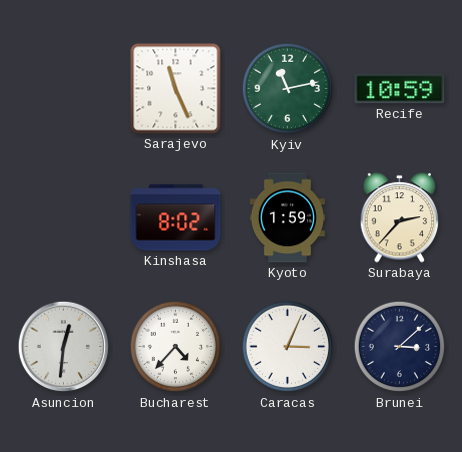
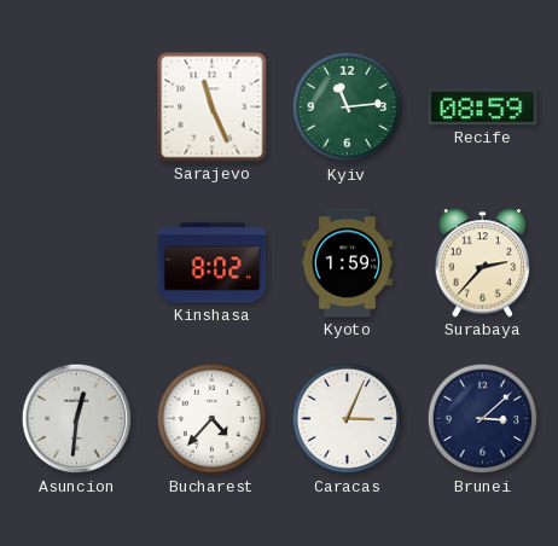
Kyiv: 11:13 -> 11:14 (348, 108)
Recife: 10:59 -> 08:59 (483, 108)
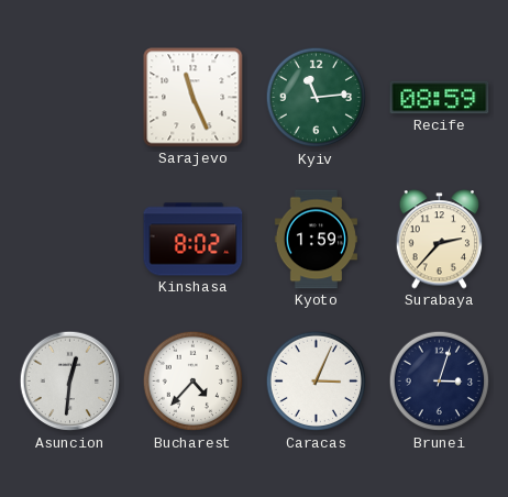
Brunei: 3:08 -> 3:03 (440, 382)
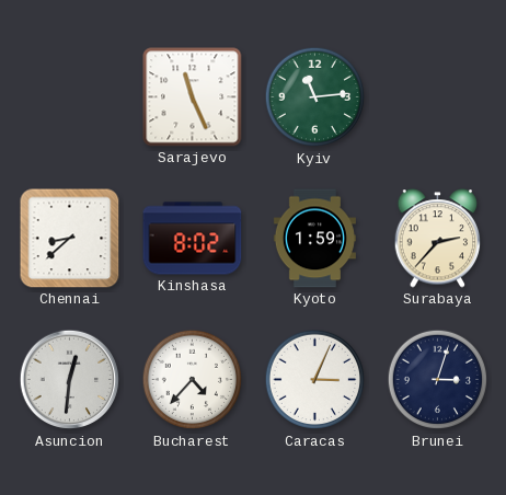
Recife: 08:59 -> none (440, 98)
Chennai: none -> 8:38 (70, 239)
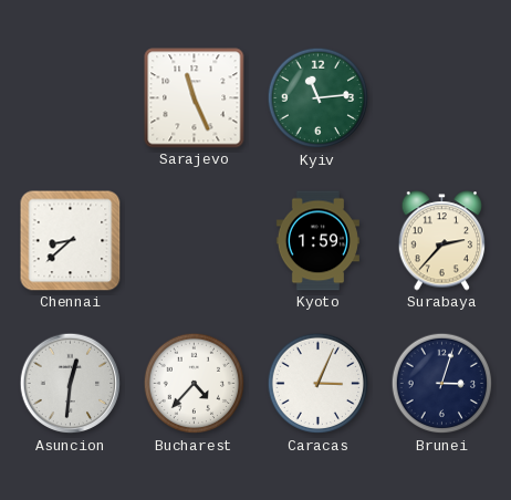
Kinshasa: 8:02 -> none (193, 239)
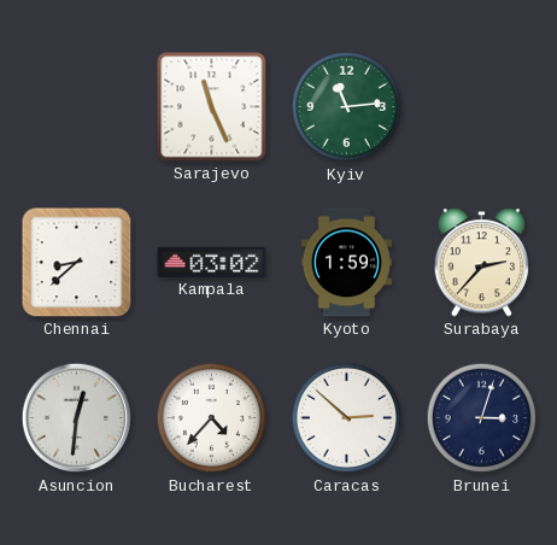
Kampala: none -> 03:02 (212, 262)
Caracas: 3:04 -> 2:52 (347, 418)
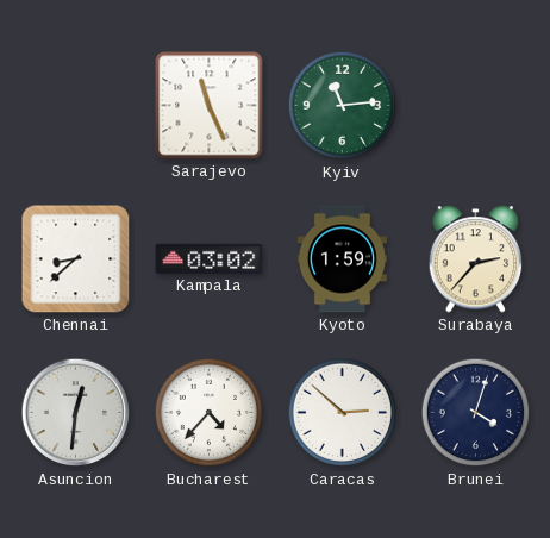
Brunei: 3:03 -> 4:03 (476, 413)
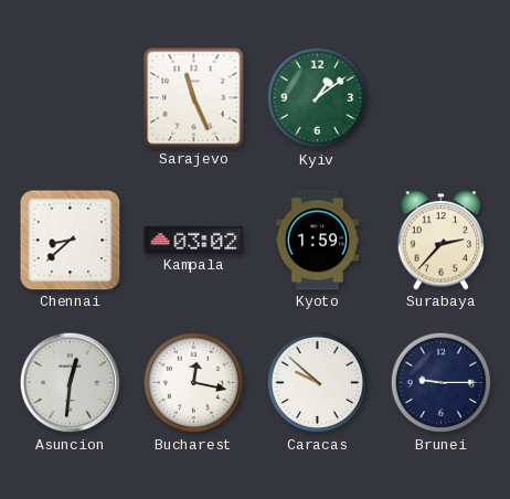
Kyiv: 11:14 -> 1:09 (318, 98)
Bucharest: 4:37 -> 12:17 (194, 383)
Caracas: 2:52 -> 9:52 (318, 383)
Brunei: 4:03 -> 9:15 (442, 383)
